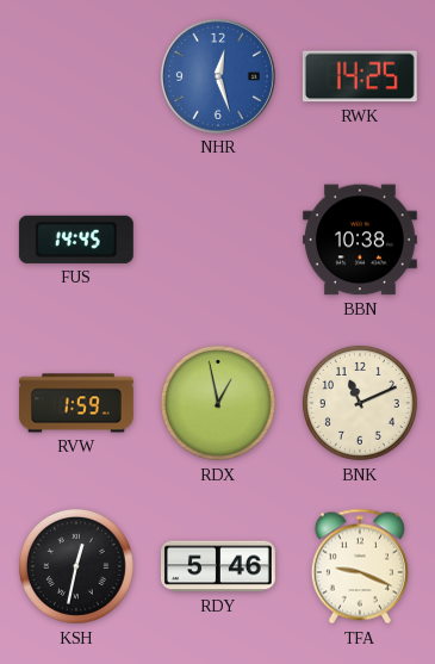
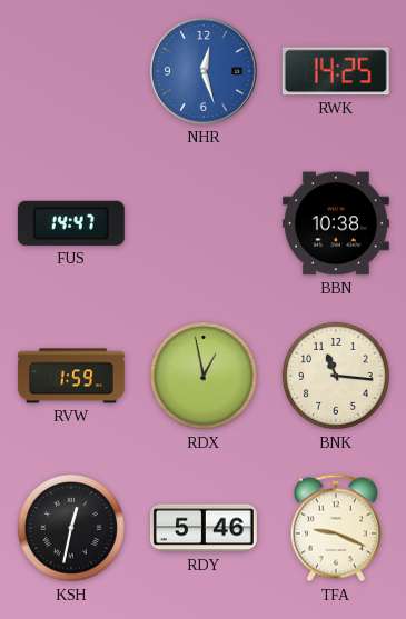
FUS: 14:45 -> 14:47 (71, 223)
BNK: 11:11 -> 11:16 (336, 376)
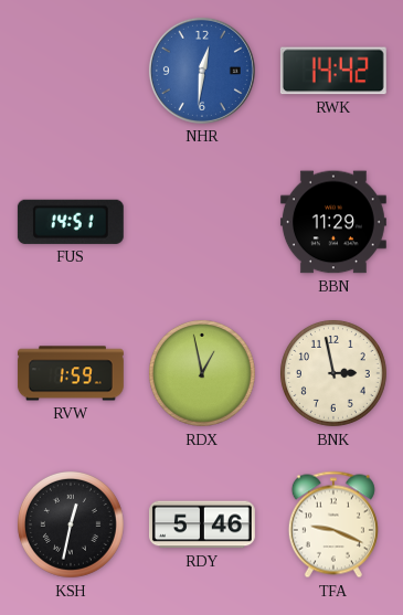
NHR: 12:27 -> 12:31 (202, 71)
RWK: 14:25 -> 14:42 (333, 71)
FUS: 14:47 -> 14:51 (71, 222)
BBN: 10:38 -> 11:29 (333, 222)
BNK: 11:16 -> 2:58 (333, 373)
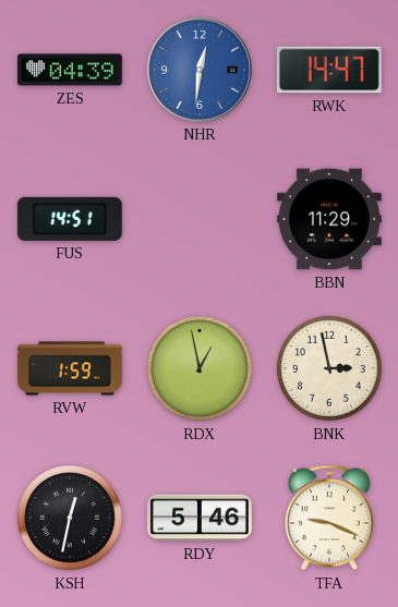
ZES: none -> 04:39 (70, 70)
RWK: 14:42 -> 14:47 (329, 70)
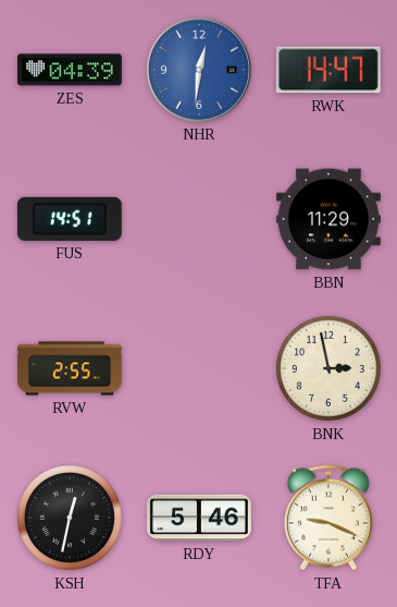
RVW: 1:59 -> 2:55 (70, 368)
RDX: 12:58 -> none (200, 368)
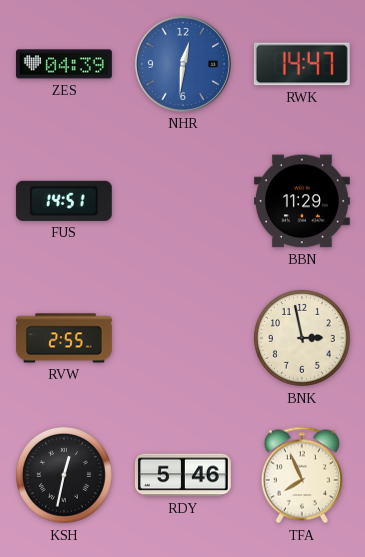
TFA: 9:19 -> 7:56 (302, 475)
